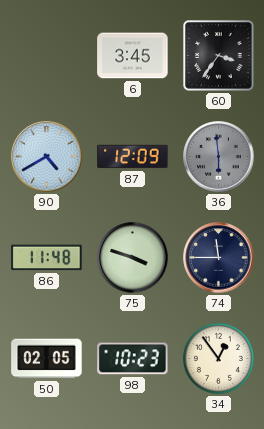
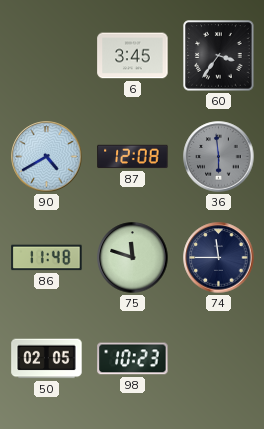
87: 12:09 -> 12:08 (133, 157)
75: 3:48 -> 11:48 (133, 258)
34: 12:54 -> none (218, 358)
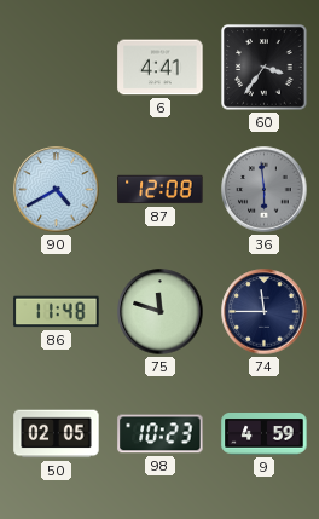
6: 3:45 -> 4:41 (161, 68)
9: none -> 4:59 (265, 434)
